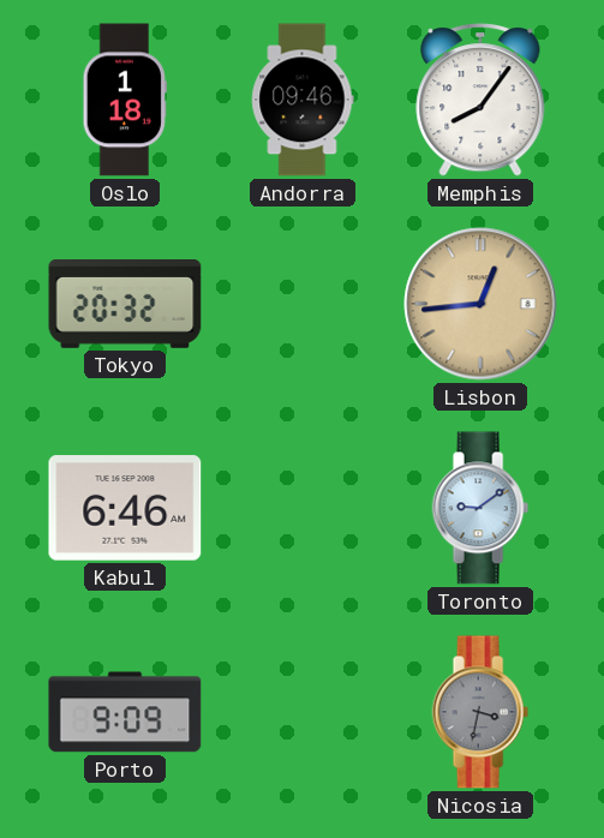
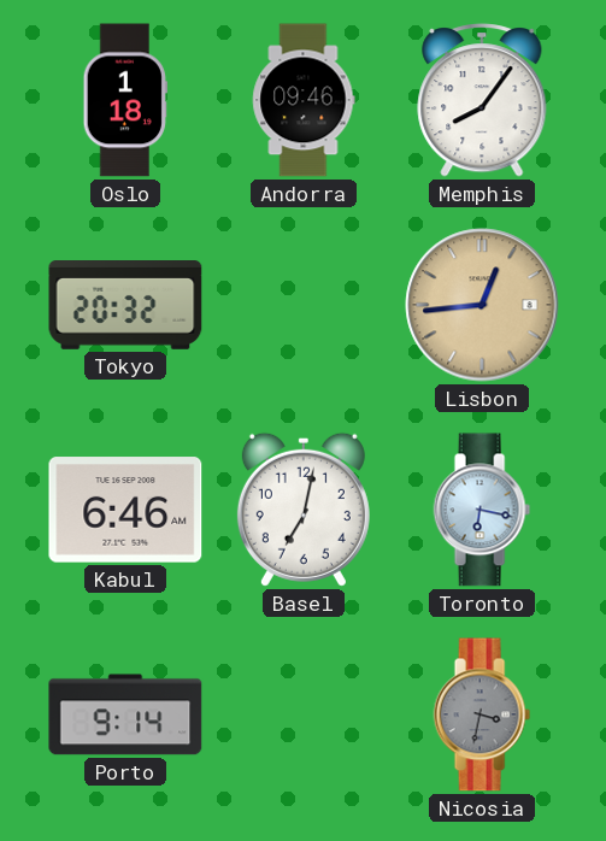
Basel: none -> 7:02 (304, 510)
Toronto: 9:09 -> 6:17 (482, 510)
Porto: 9:09 -> 9:14 (125, 714)
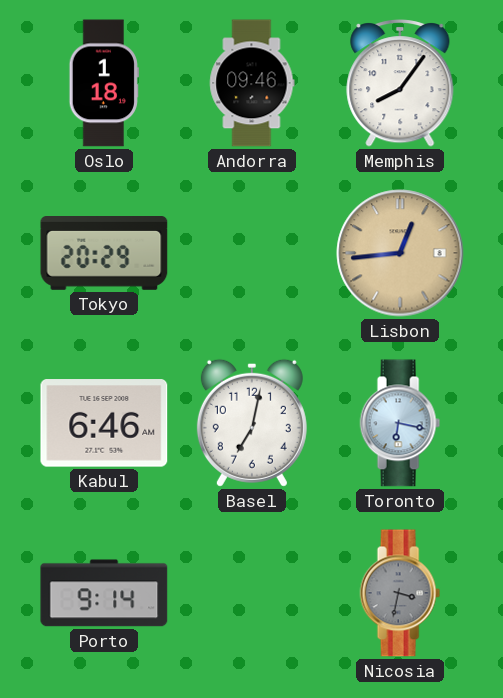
Tokyo: 20:32 -> 20:29 (104, 254)
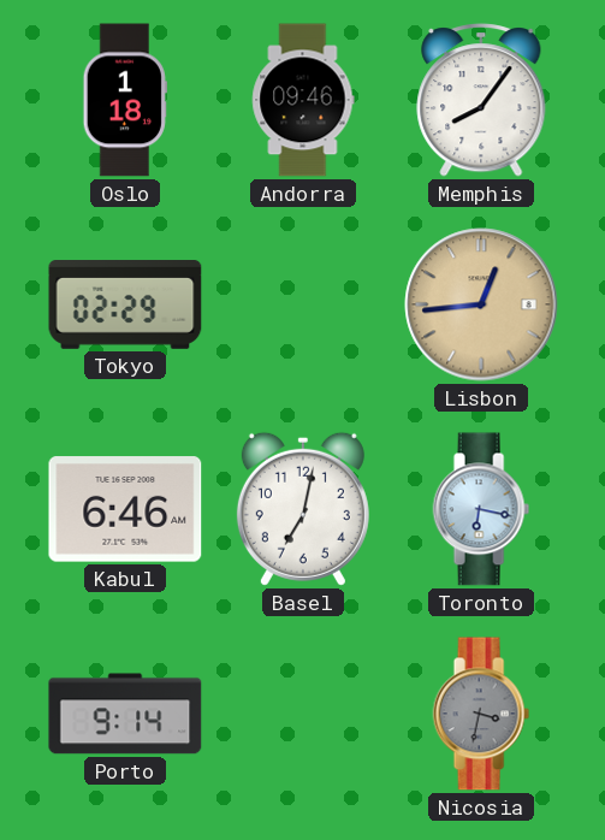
Tokyo: 20:29 -> 02:29 (125, 306)
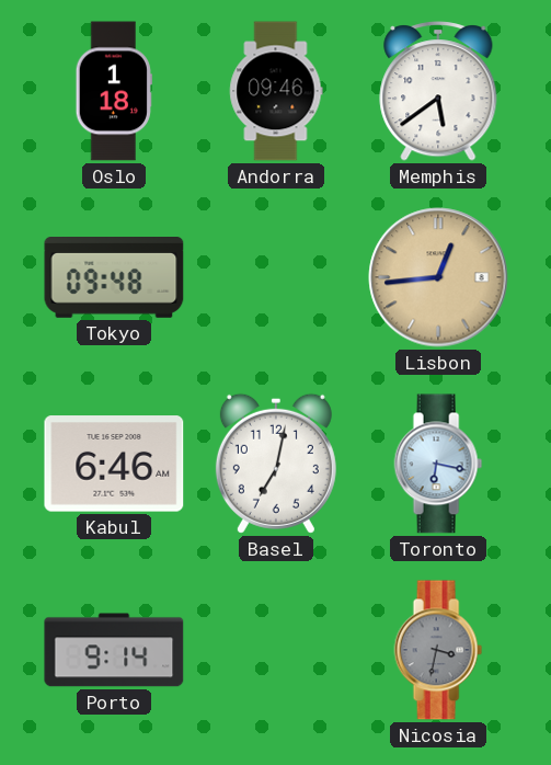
Memphis: 8:06 -> 5:39 (438, 91)
Tokyo: 02:29 -> 09:48 (114, 278)
